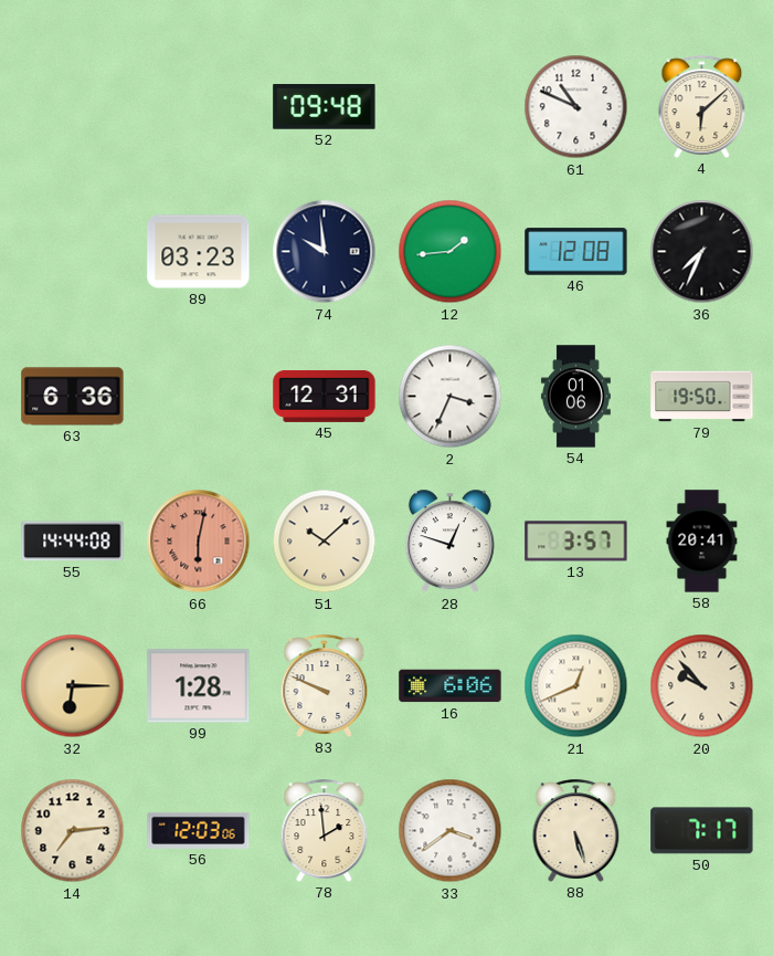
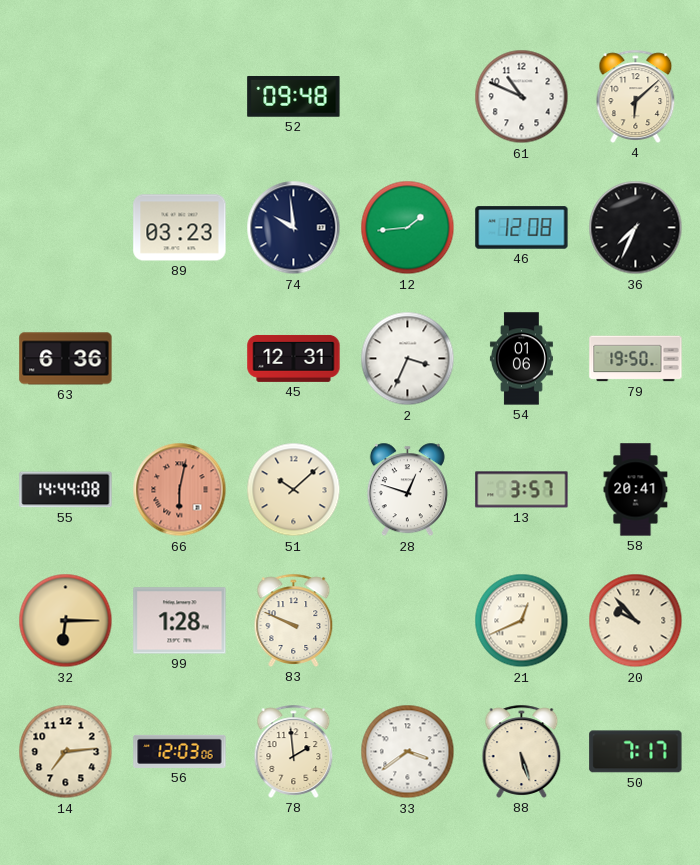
16: 6:06 -> none (451, 686)
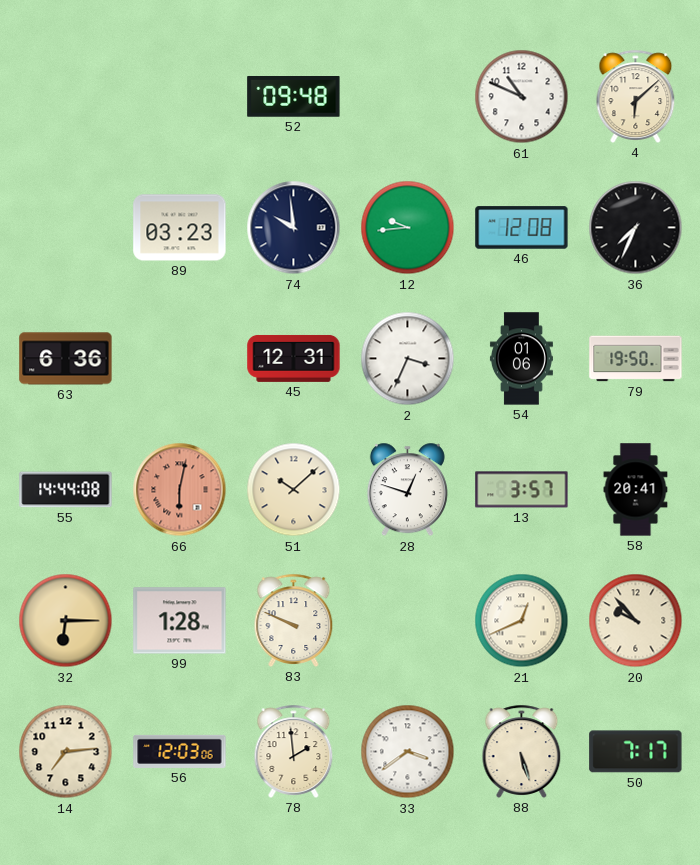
12: 1:44 -> 9:44 (408, 228)
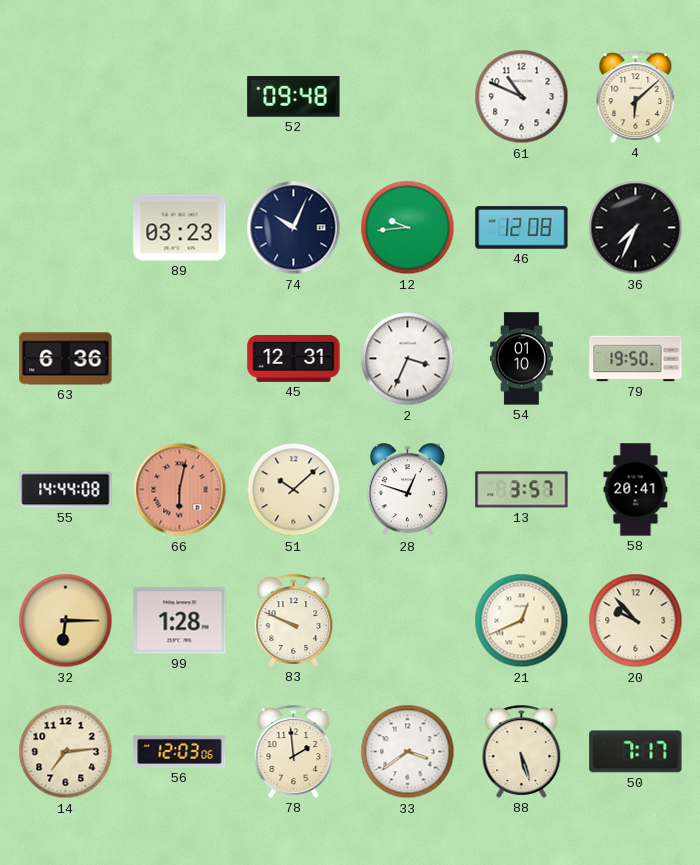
74: 9:59 -> 10:04 (294, 228)
54: 01:06 -> 01:10 (521, 359)
